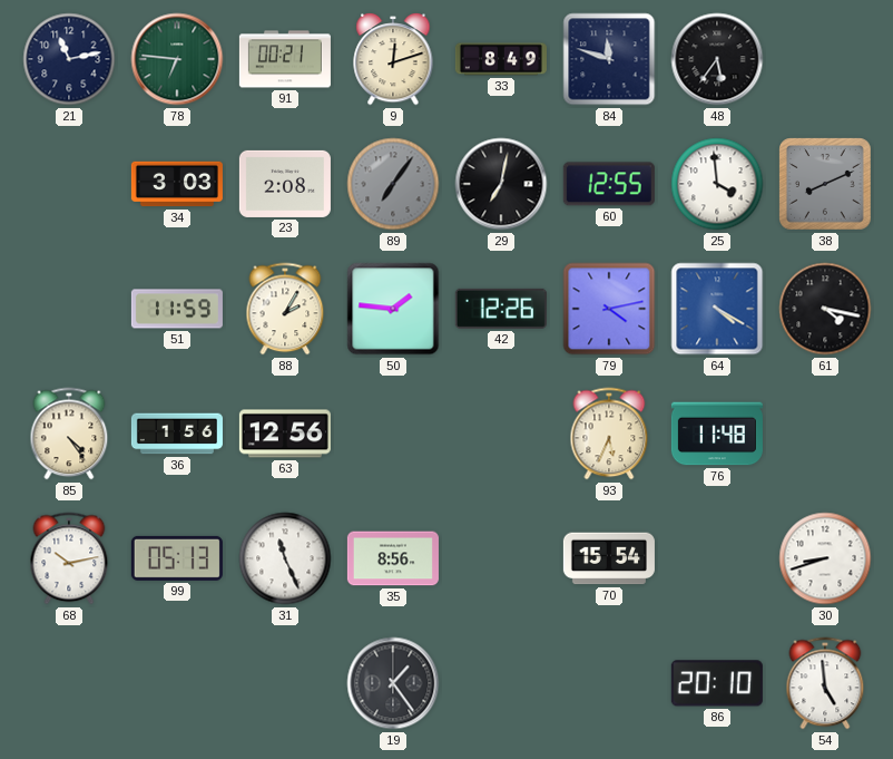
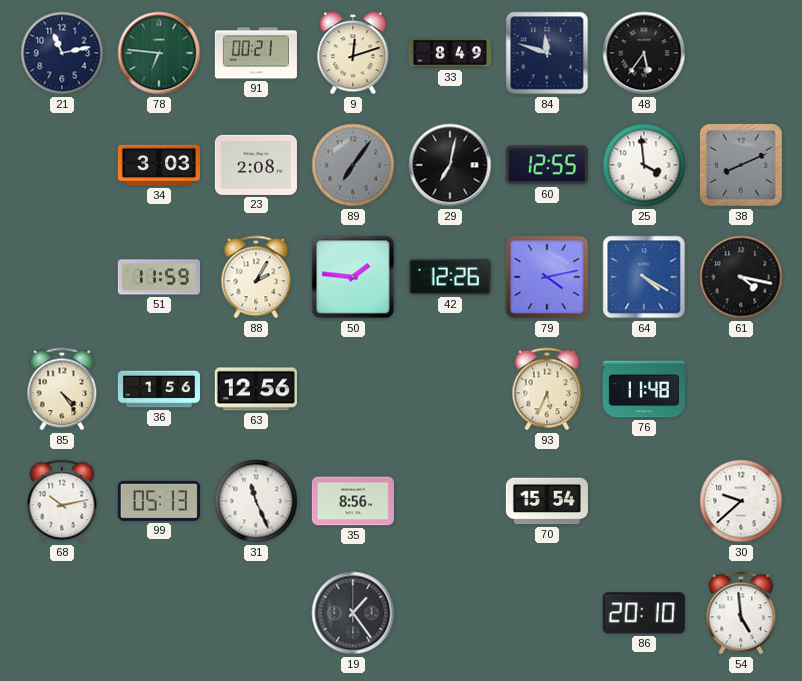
30: 8:42 -> 9:38 (741, 501)
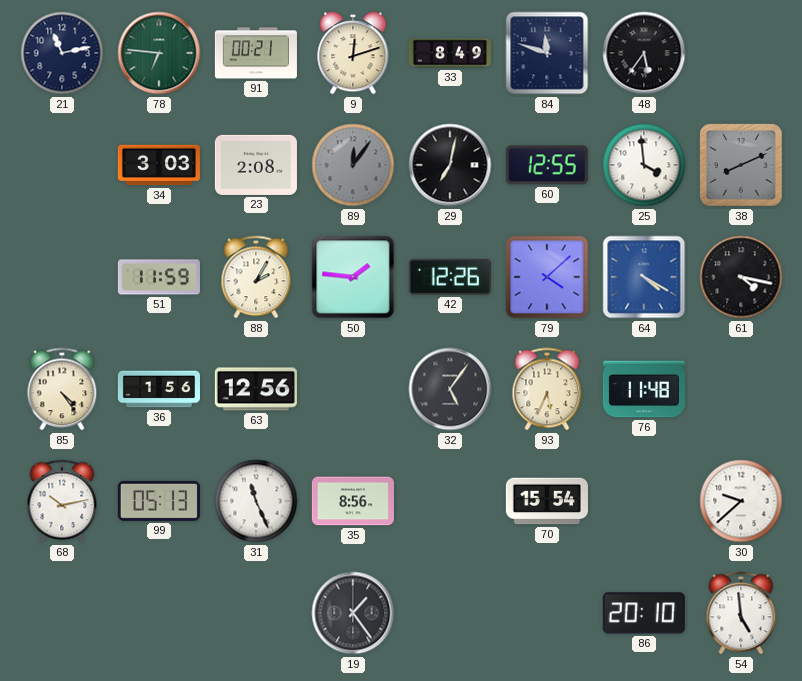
89: 7:06 -> 12:06 (353, 165)
79: 4:13 -> 4:08 (547, 277)
32: none -> 5:06 (450, 389)
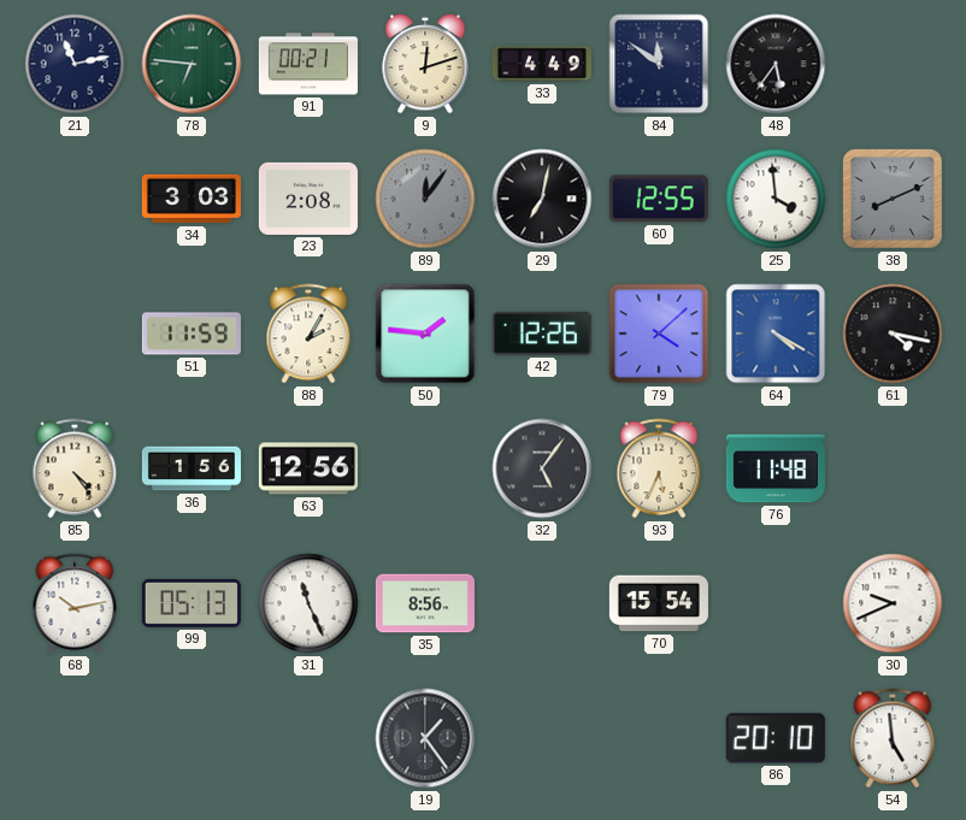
33: 8:49 -> 4:49 (542, 64)
84: 11:48 -> 11:51 (659, 64)
30: 9:38 -> 9:41 (893, 603)
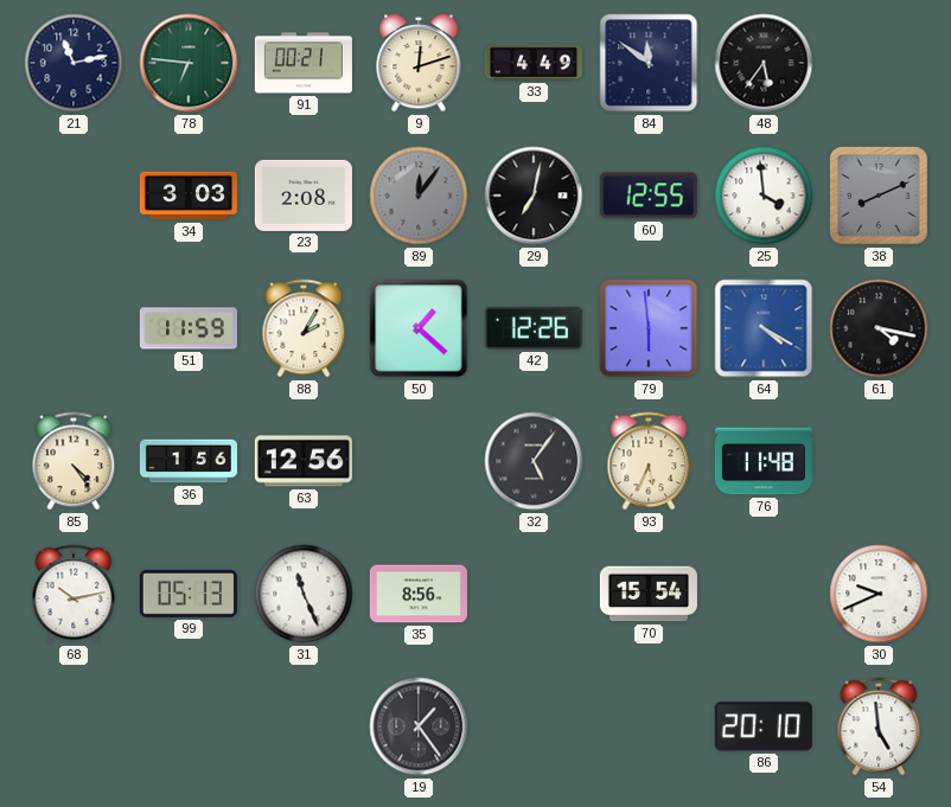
50: 1:46 -> 1:22 (419, 328)
79: 4:08 -> 5:59 (649, 328)
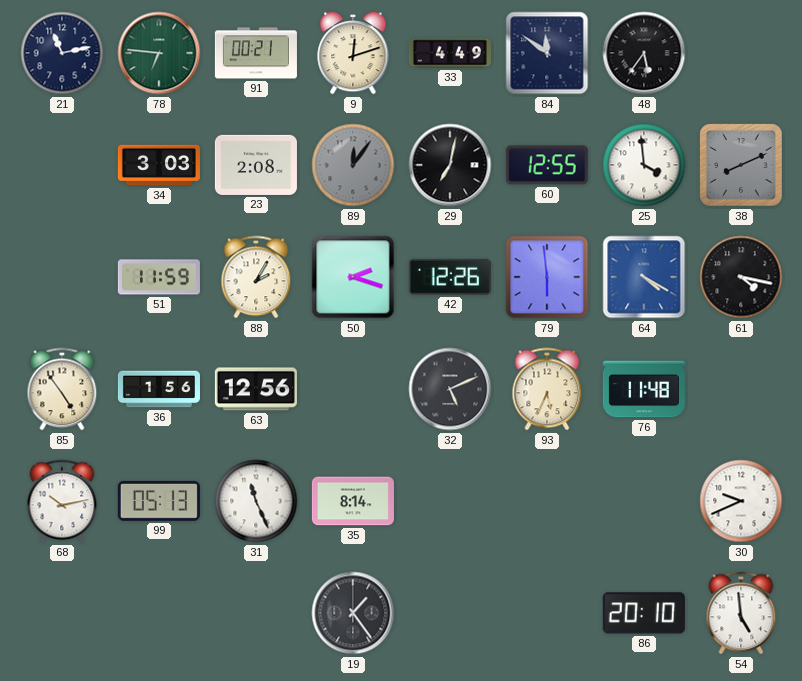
50: 1:22 -> 2:18 (353, 277)
85: 4:24 -> 4:54 (62, 389)
32: 5:06 -> 5:11 (450, 389)
35: 8:56 -> 8:14 (353, 501)
70: 15:54 -> none (649, 594)
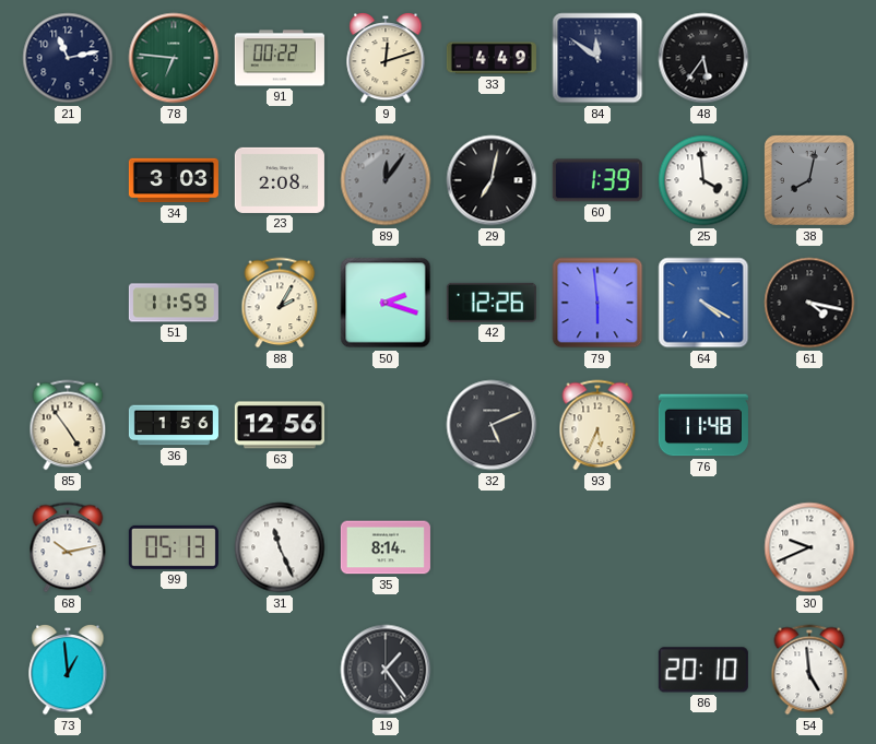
91: 00:21 -> 00:22 (280, 58)
60: 12:55 -> 1:39 (597, 180)
38: 8:11 -> 8:02 (810, 181)
73: none -> 12:59 (68, 670)
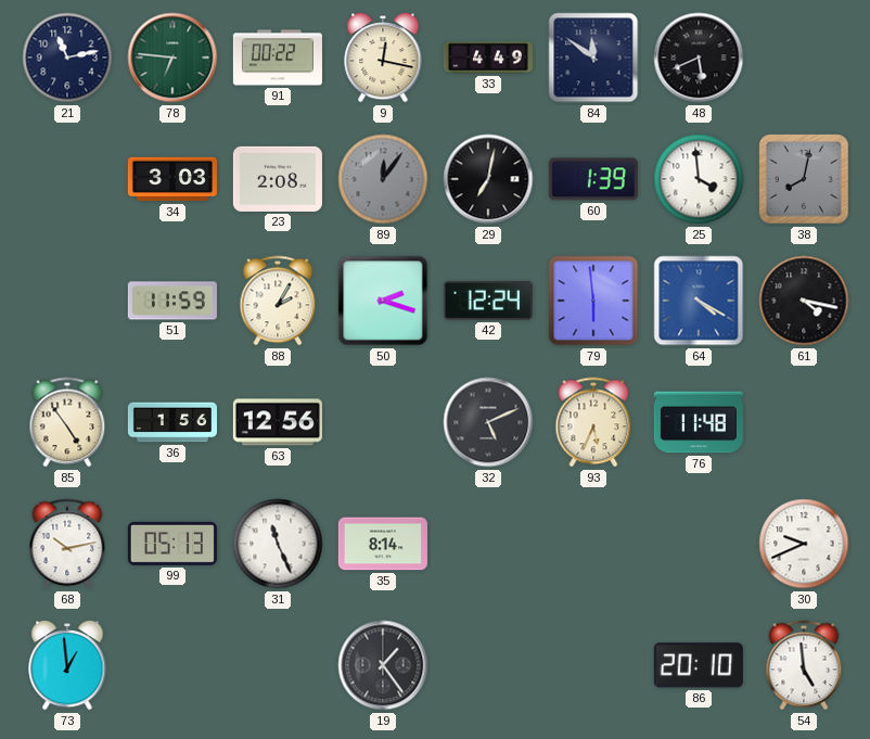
9: 12:12 -> 12:17 (383, 58)
48: 5:36 -> 5:41 (699, 58)
42: 12:26 -> 12:24 (488, 301)
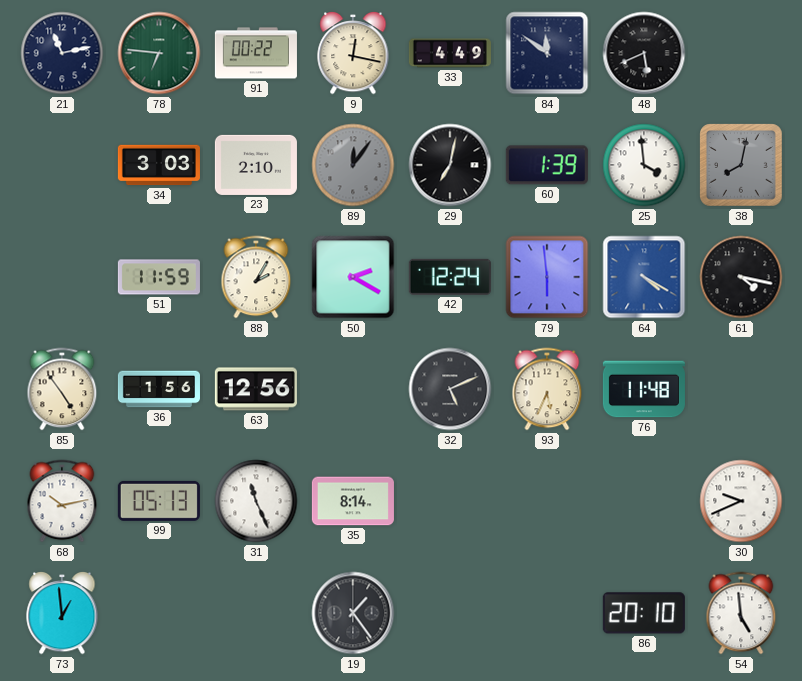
23: 2:08 -> 2:10 (256, 165)
50: 2:18 -> 2:20 (353, 277)
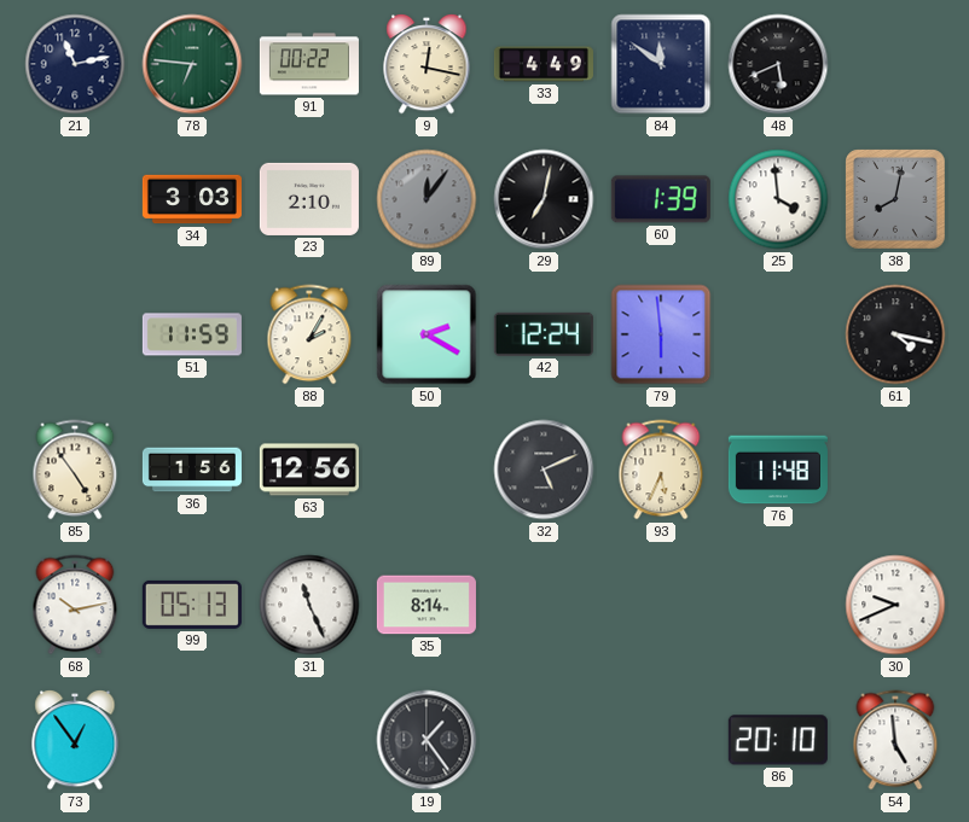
64: 4:20 -> none (644, 277)
73: 12:59 -> 12:54 (75, 740)
